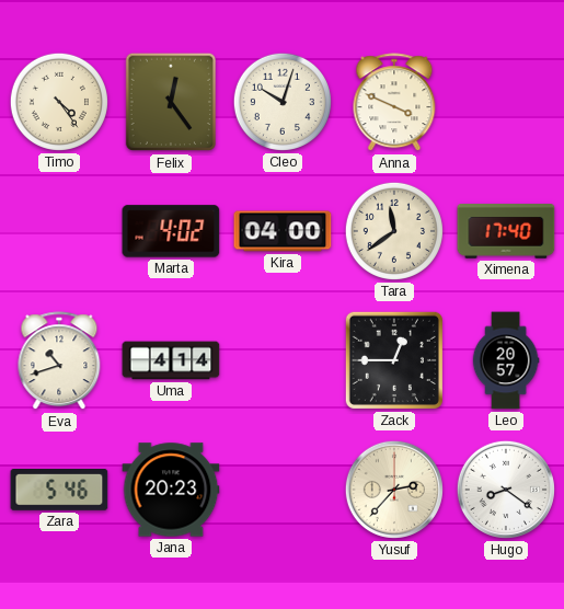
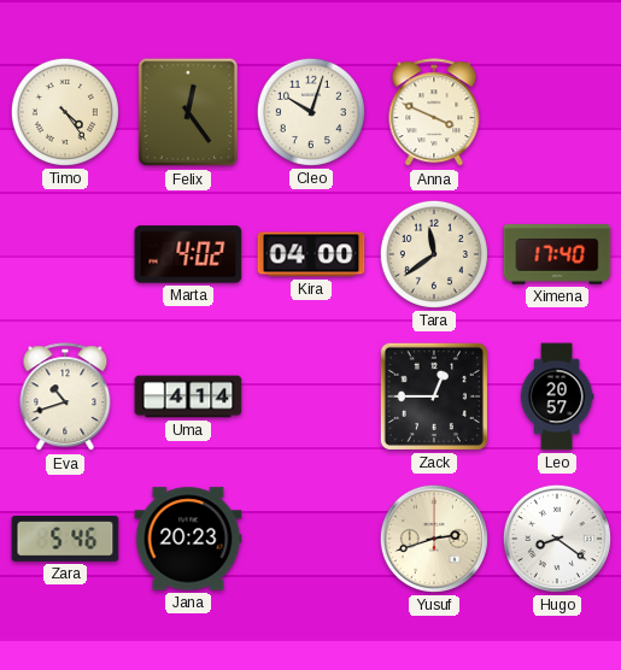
Yusuf: 2:37 -> 2:42 (434, 539)
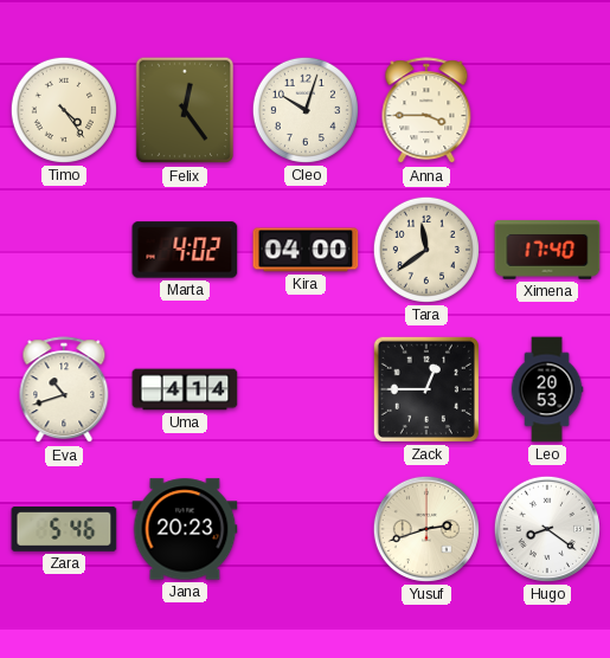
Anna: 3:49 -> 3:45 (426, 111)
Leo: 20:57 -> 20:53 (547, 389)
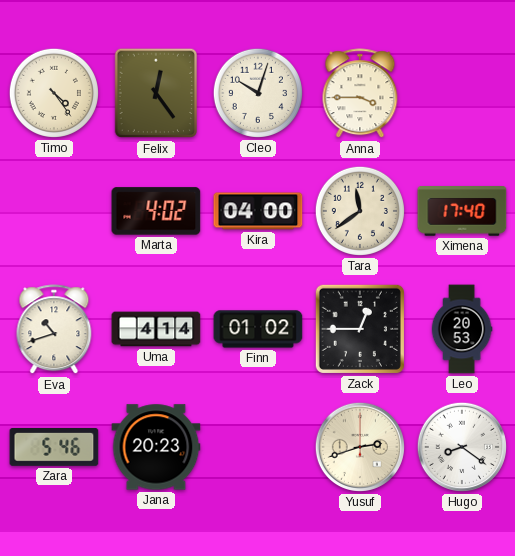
Finn: none -> 01:02 (258, 329)
